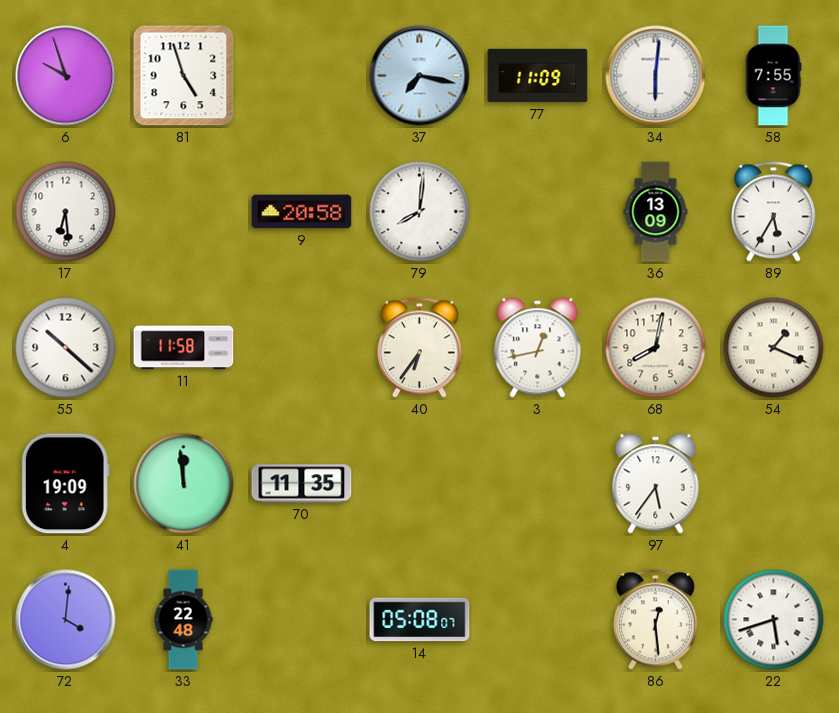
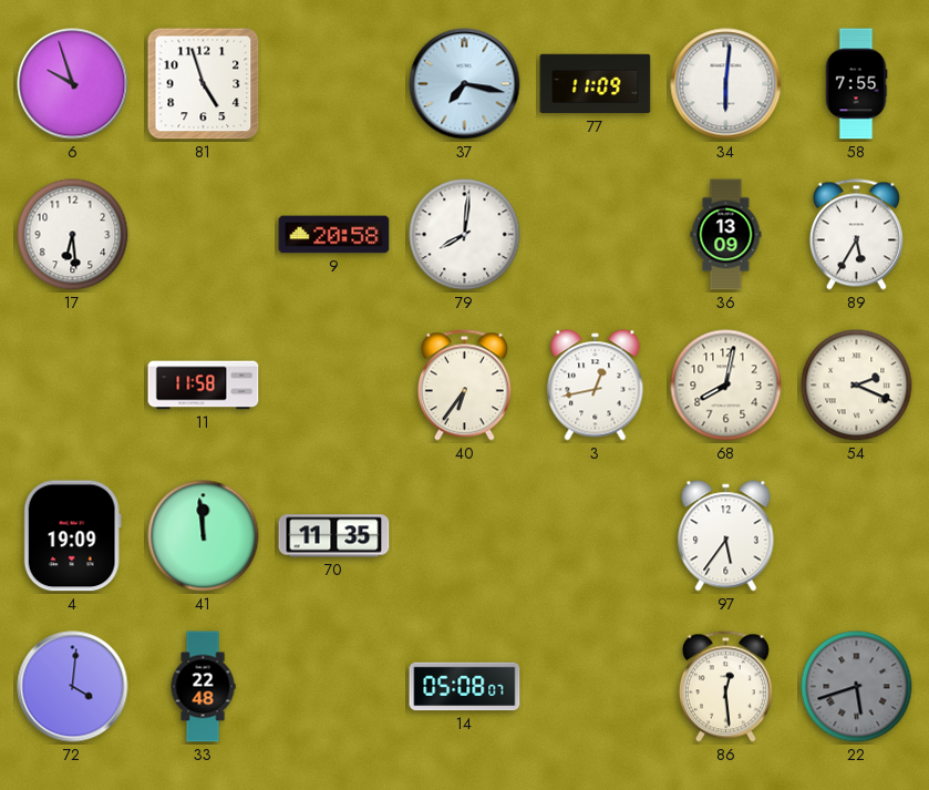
55: 10:22 -> none (66, 348)
54: 1:19 -> 2:19 (857, 386)
22 dial: white -> grey (857, 687)
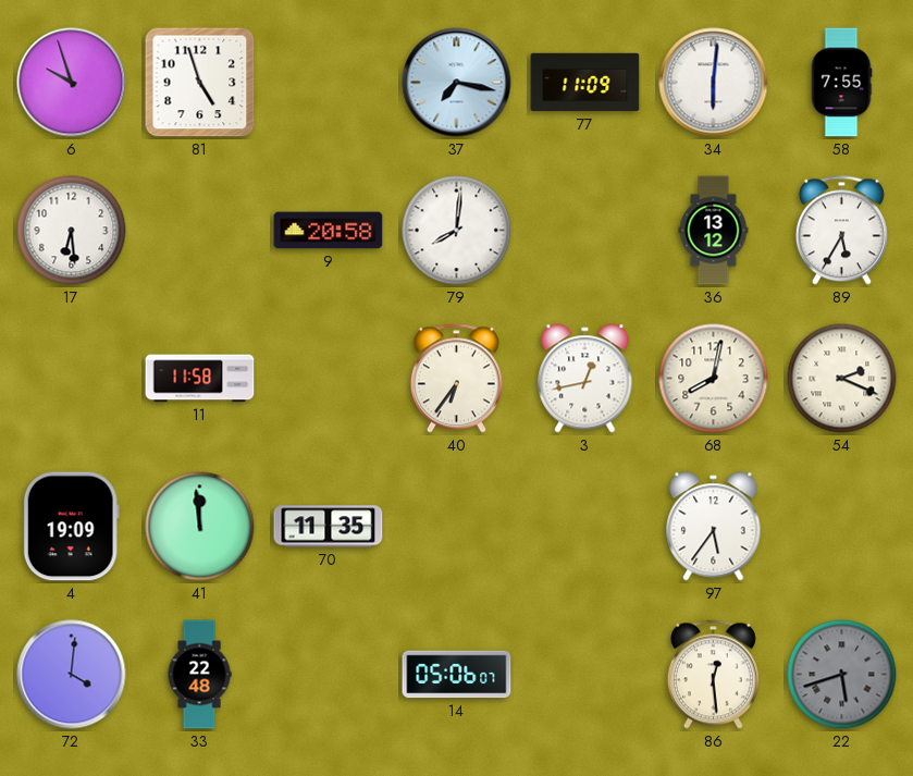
36: 13:09 -> 13:12 (714, 231)
14: 05:08 -> 05:06 (457, 675)
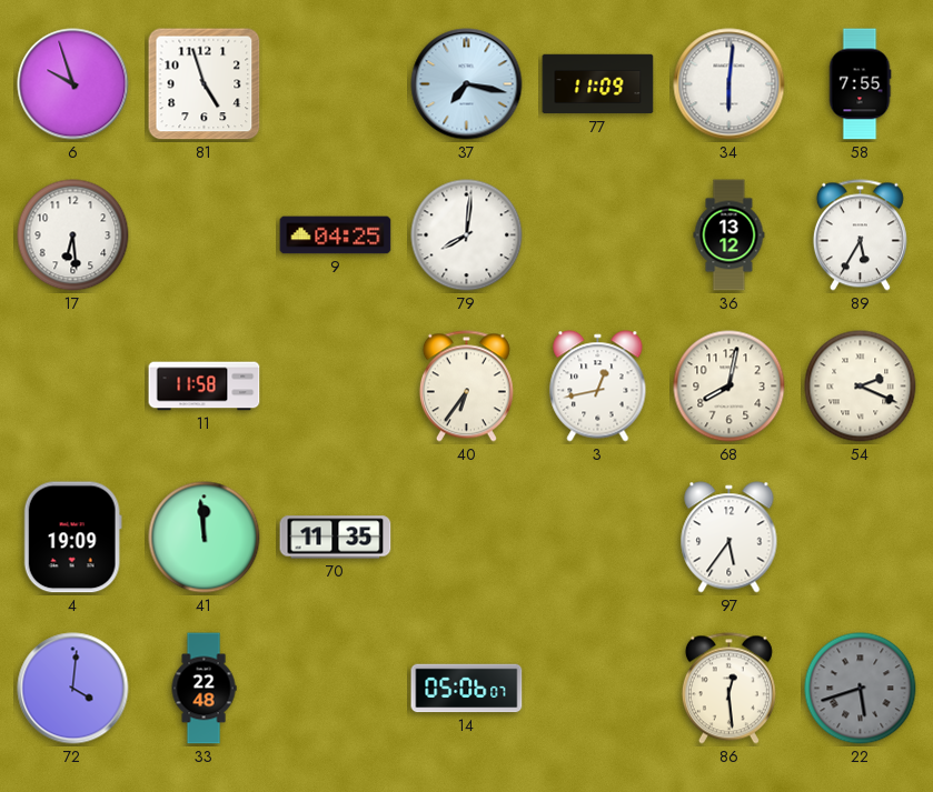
9: 20:58 -> 04:25 (336, 235)
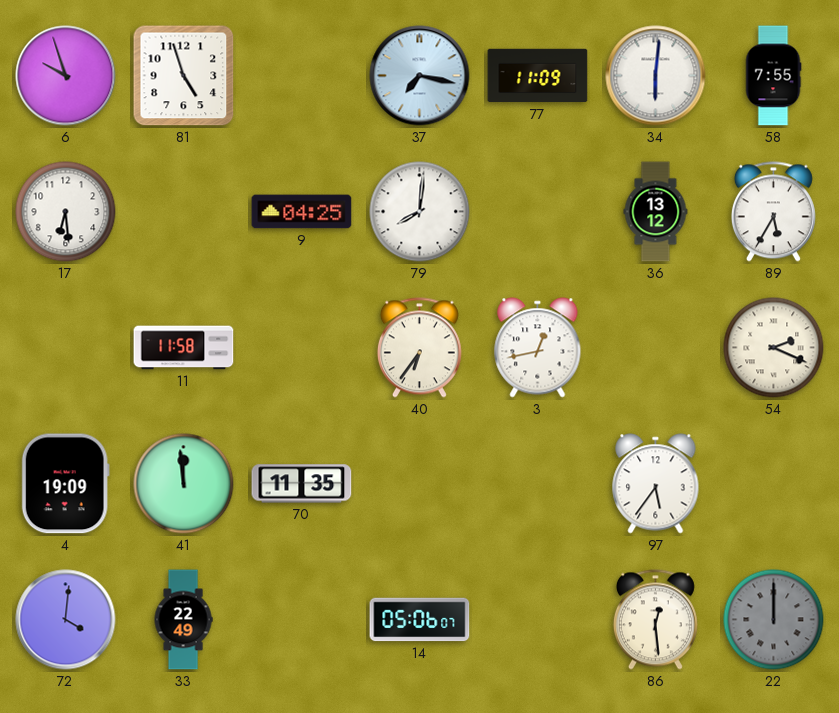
68: 8:02 -> none (729, 387)
33: 22:48 -> 22:49 (183, 620)
22: 5:42 -> 12:00 (774, 620)
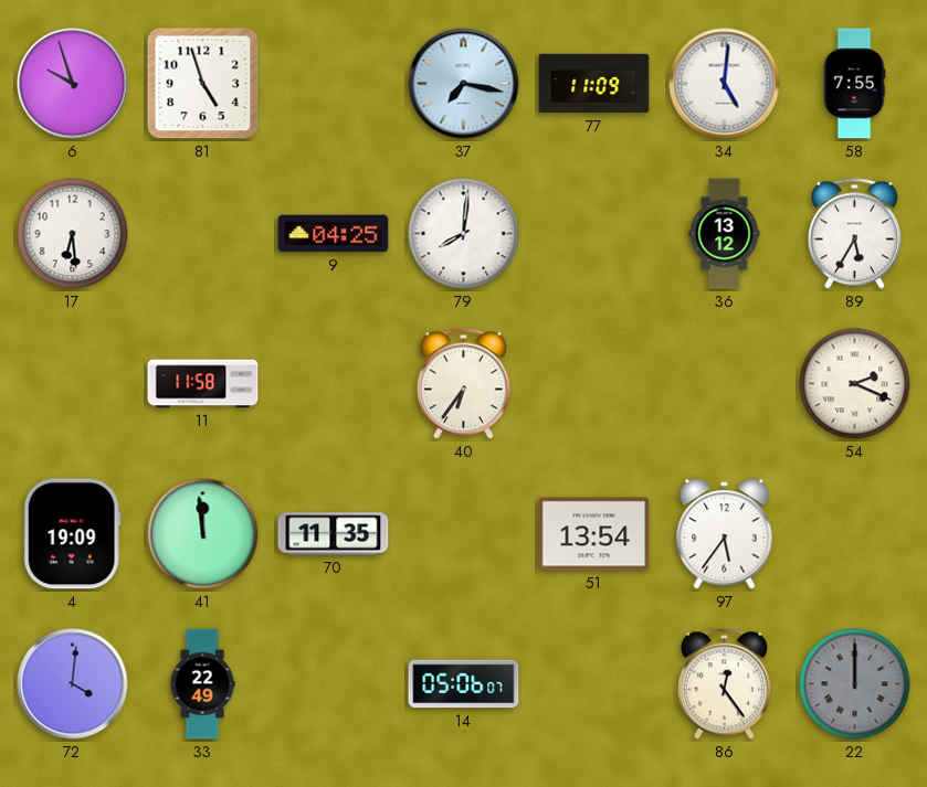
34: 6:01 -> 5:01 (725, 84)
3: 12:43 -> none (538, 348)
51: none -> 13:54 (594, 534)
86: 12:29 -> 12:24 (724, 684)
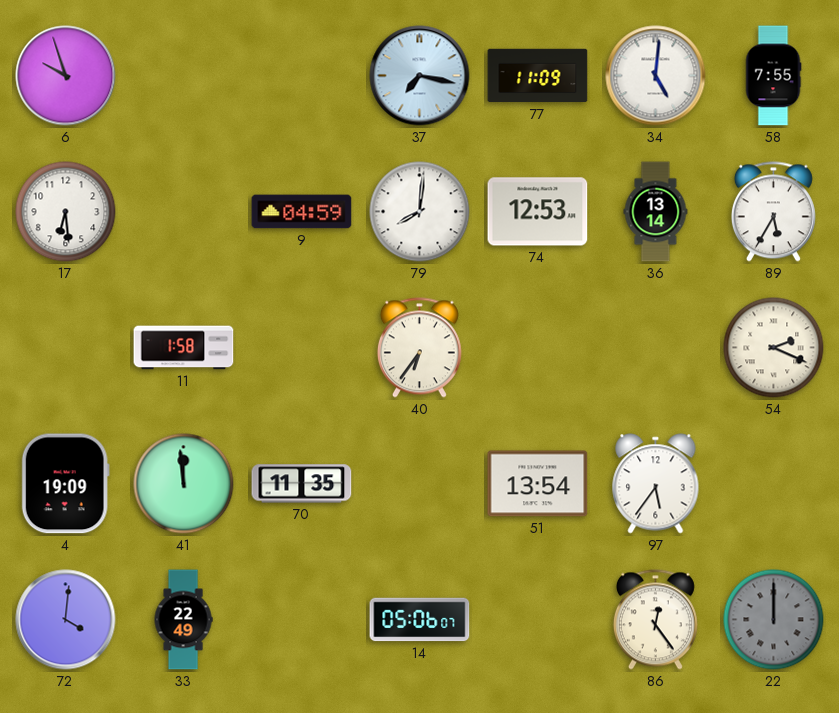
81: 4:57 -> none (203, 84)
9: 04:25 -> 04:59 (302, 212)
74: none -> 12:53 (538, 212)
36: 13:12 -> 13:14 (656, 212)
11: 11:58 -> 1:58 (184, 348)
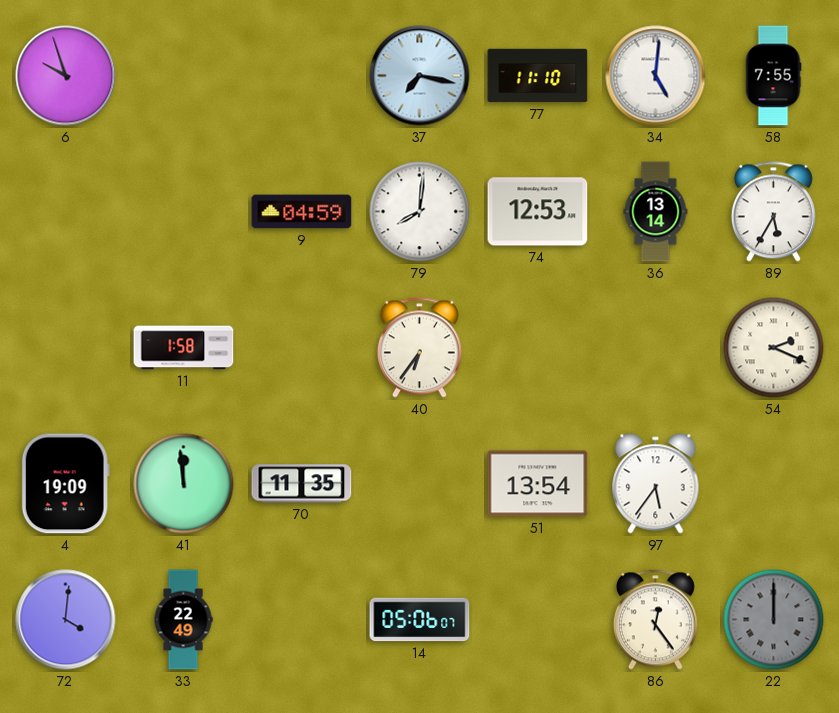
77: 11:09 -> 11:10 (538, 76)
17: 6:29 -> none (66, 212)
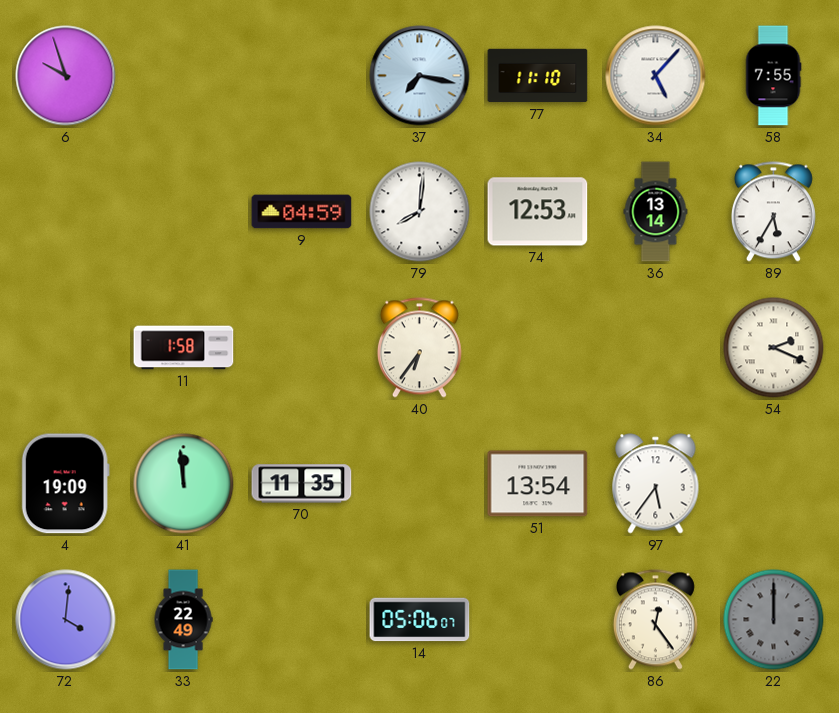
34: 5:01 -> 5:07 (656, 76)
